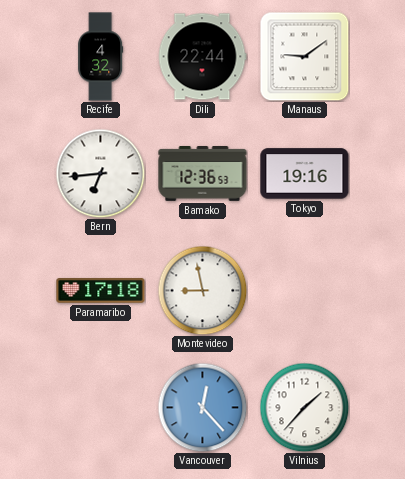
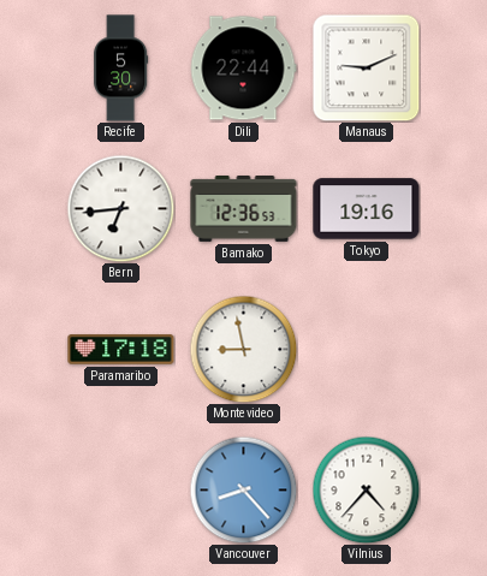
Recife: 4:32 -> 5:30 (121, 69)
Manaus: 9:09 -> 9:11 (366, 67)
Vancouver: 12:23 -> 8:23 (243, 489)
Vilnius: 1:37 -> 4:37 (366, 489)
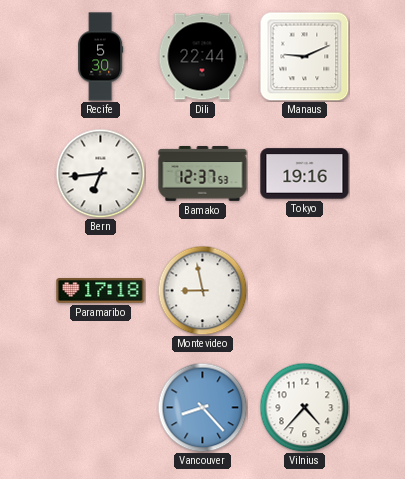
Bamako: 12:36 -> 12:37 (203, 174)
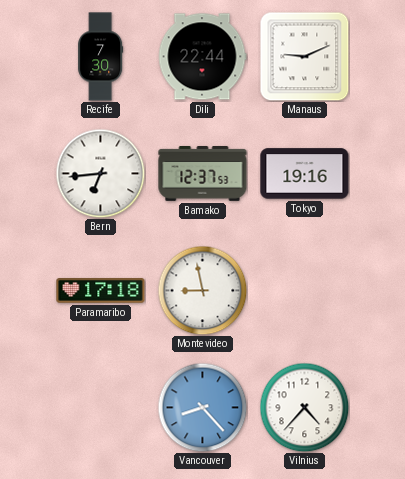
Recife: 5:30 -> 7:30 (101, 57)
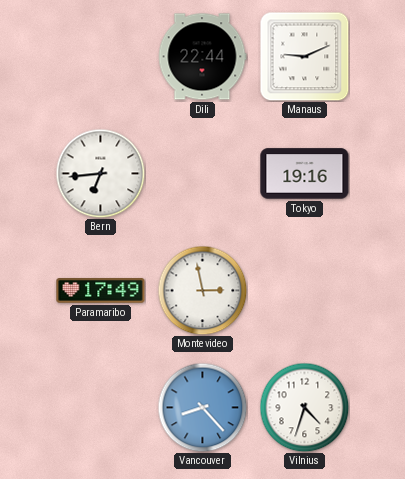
Recife: 7:30 -> none (101, 57)
Bamako: 12:37 -> none (203, 174)
Paramaribo: 17:18 -> 17:49 (101, 291)
Montevideo: 8:58 -> 2:58 (202, 290)
Vilnius: 4:37 -> 4:33 (304, 407)
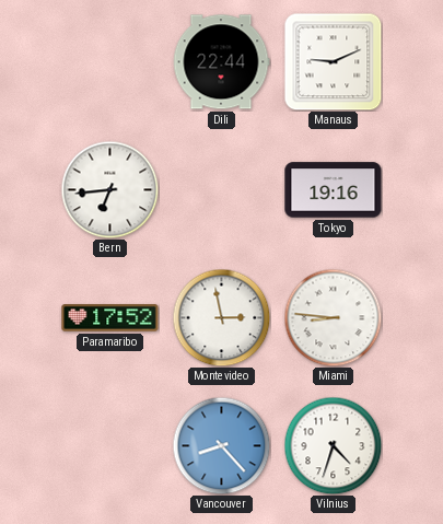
Paramaribo: 17:49 -> 17:52 (110, 318)
Miami: none -> 8:46 (333, 317)
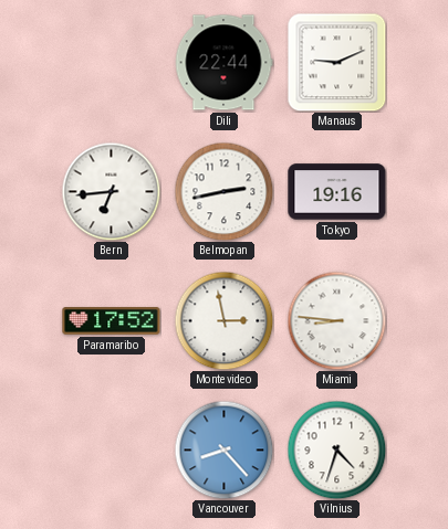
Belmopan: none -> 2:43 (223, 191)
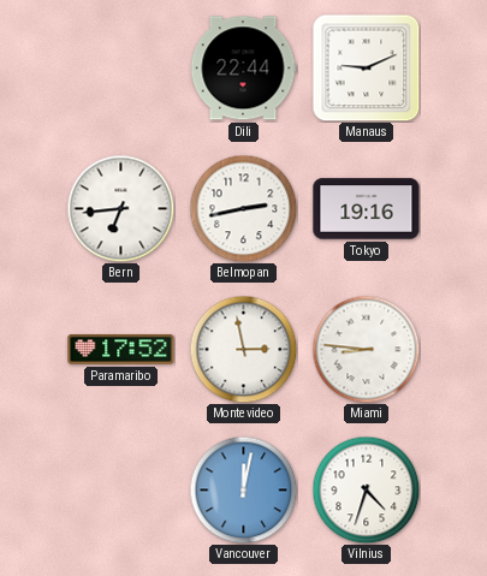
Vancouver: 8:23 -> 12:02 (243, 489)
